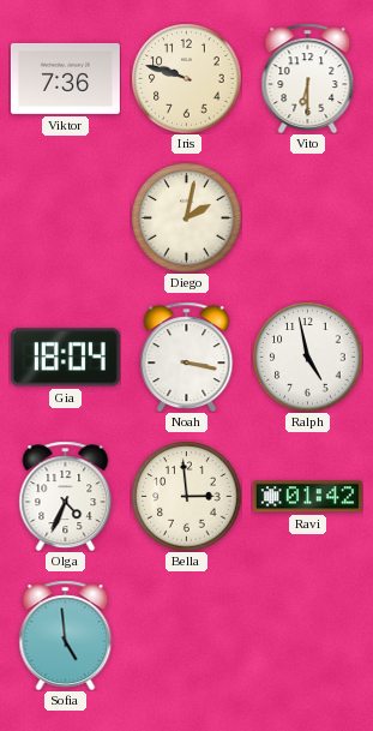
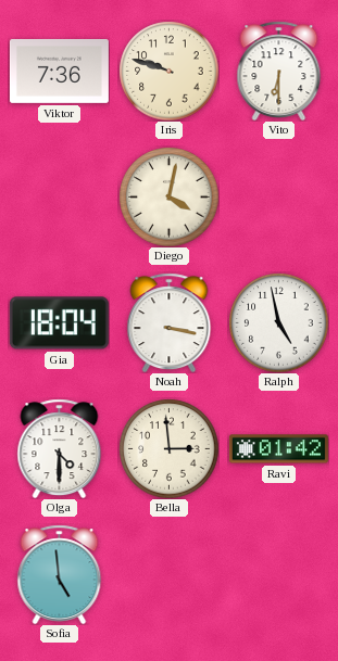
Diego: 2:02 -> 4:02 (168, 196)
Olga: 4:34 -> 4:30 (60, 448)
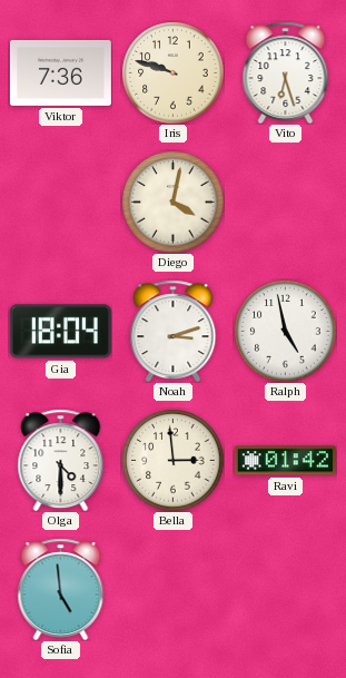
Vito: 6:30 -> 6:27 (286, 72)
Noah: 3:17 -> 3:12 (174, 331)
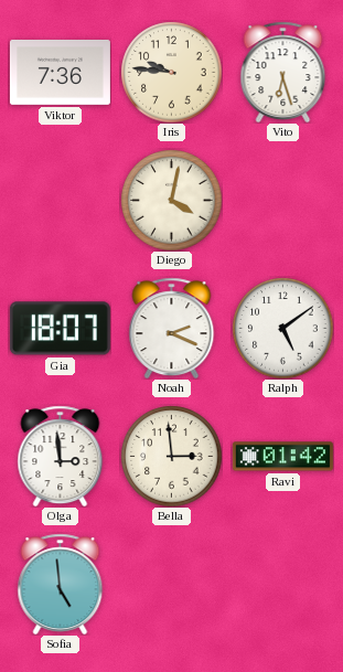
Iris: 9:48 -> 9:46 (171, 72)
Gia: 18:04 -> 18:07 (60, 329)
Noah: 3:12 -> 2:19 (172, 328)
Ralph: 4:58 -> 5:09 (282, 328)
Olga: 4:30 -> 2:59 (61, 456)
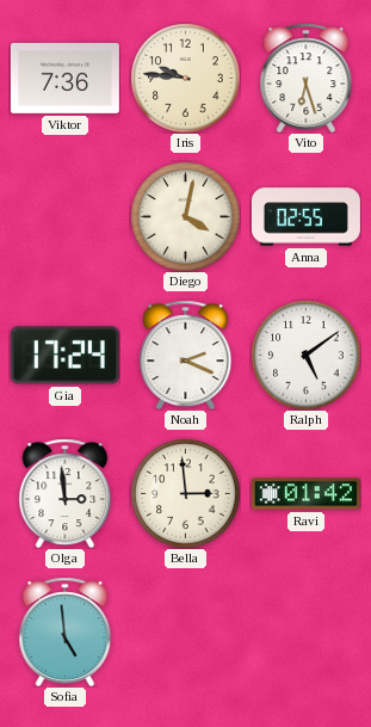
Anna: none -> 02:55 (305, 217)
Gia: 18:07 -> 17:24 (64, 356)
